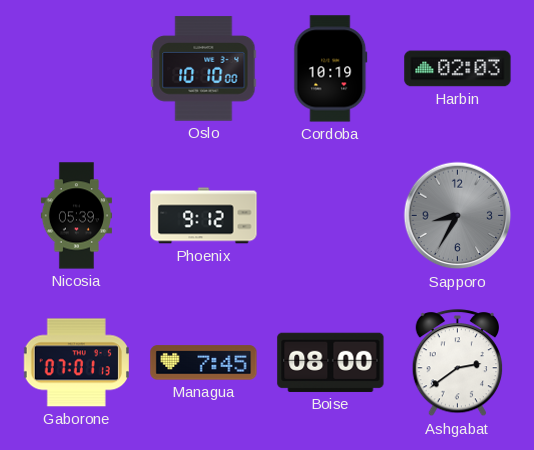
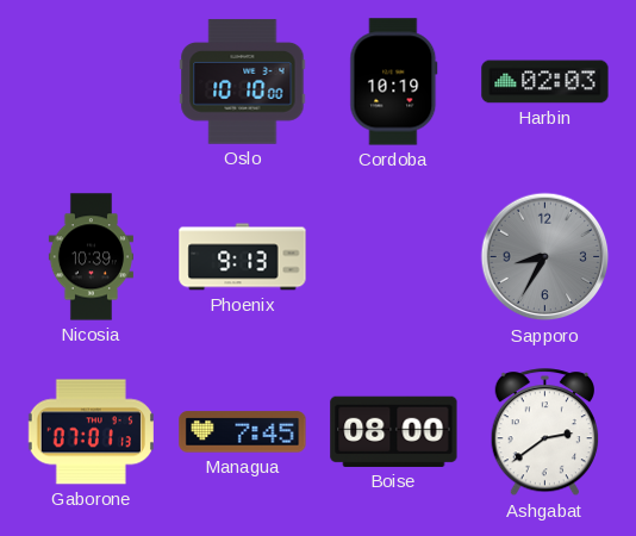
Nicosia: 05:39 -> 10:39 (91, 257)
Phoenix: 9:12 -> 9:13 (243, 257)
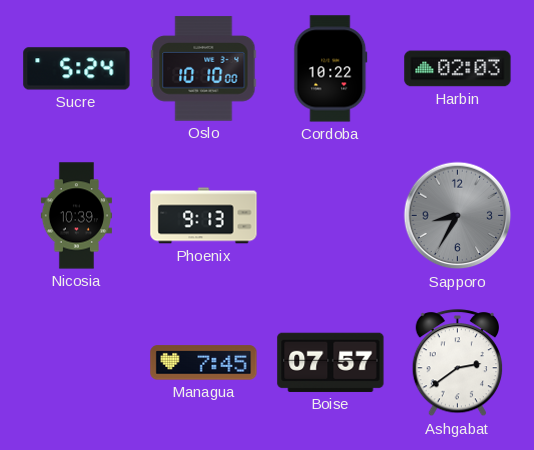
Sucre: none -> 5:24 (77, 69)
Cordoba: 10:19 -> 10:22 (331, 69)
Gaborone: 07:01 -> none (91, 432)
Boise: 08:00 -> 07:57 (331, 362)
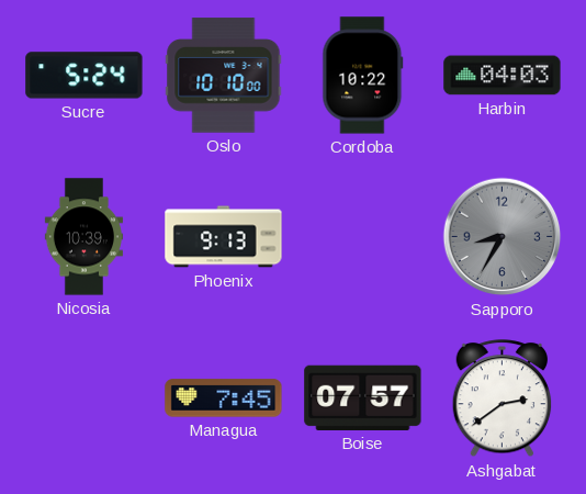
Harbin: 02:03 -> 04:03 (503, 76)
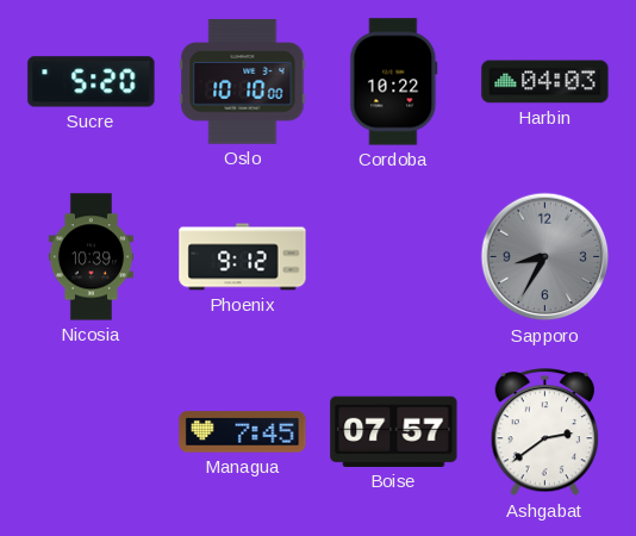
Sucre: 5:24 -> 5:20 (92, 82)
Phoenix: 9:13 -> 9:12 (243, 257)
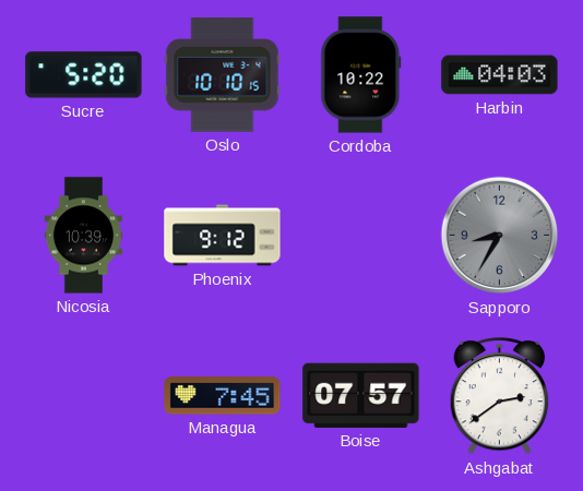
Oslo: 10:10:00 -> 10:10:15 (223, 75)
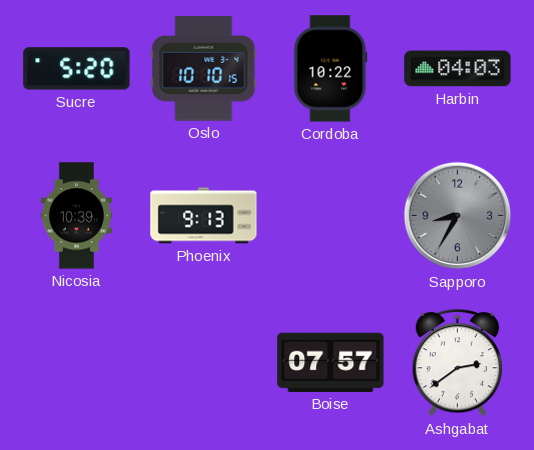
Phoenix: 9:12 -> 9:13 (204, 216)
Managua: 7:45 -> none (223, 396)
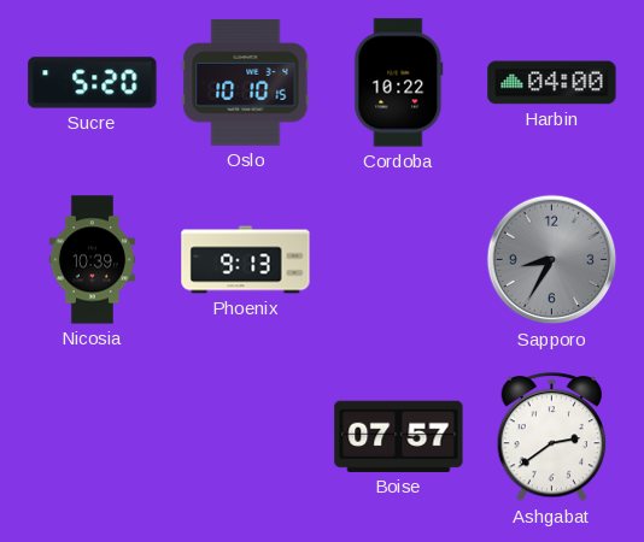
Harbin: 04:03 -> 04:00 (552, 83)
